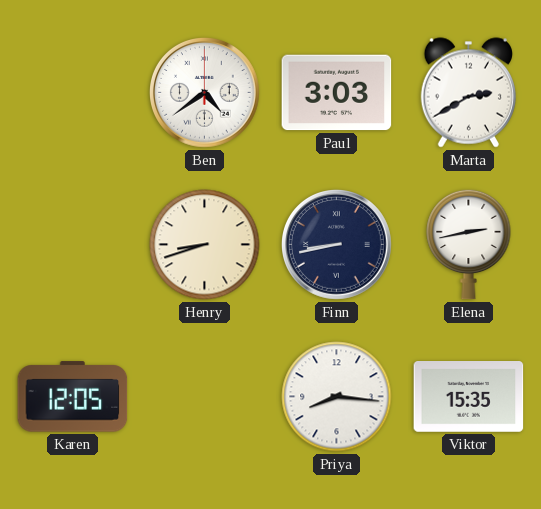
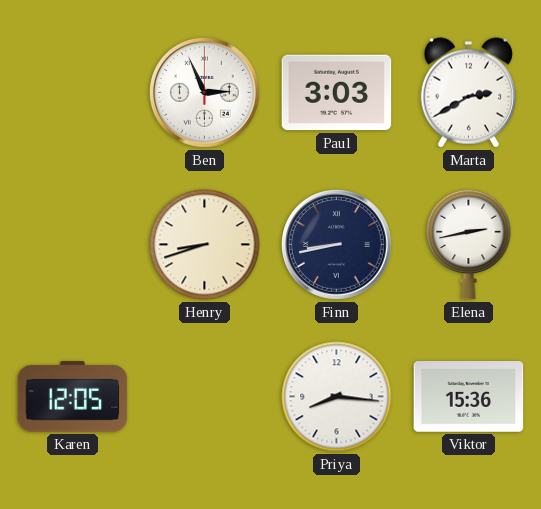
Ben: 4:39 -> 2:56 (205, 93)
Viktor: 15:35 -> 15:36 (469, 397)
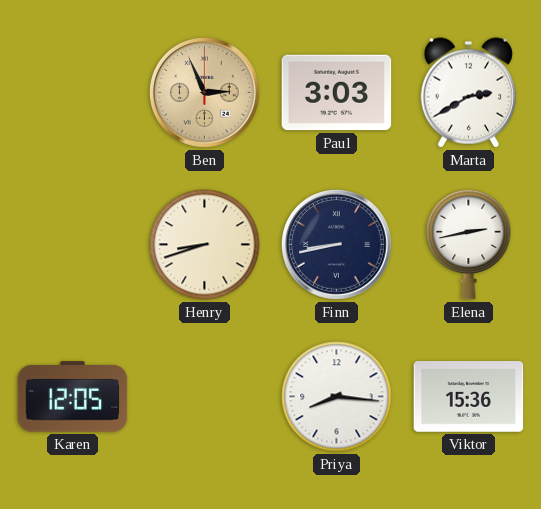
Ben dial: white -> champagne (205, 93)
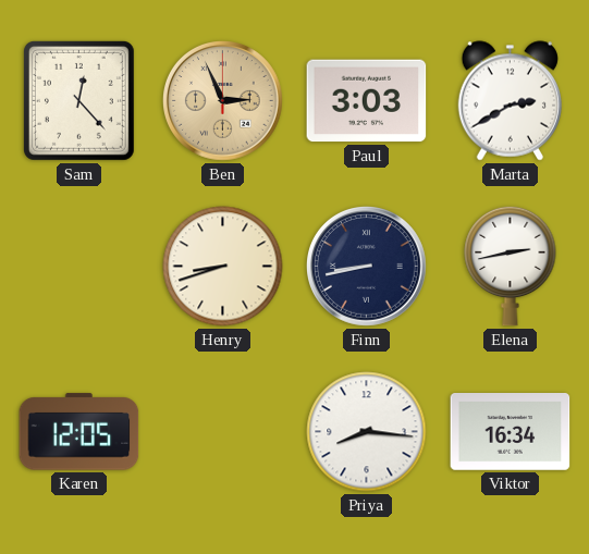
Sam: none -> 12:23 (78, 100)
Viktor: 15:36 -> 16:34 (511, 432)
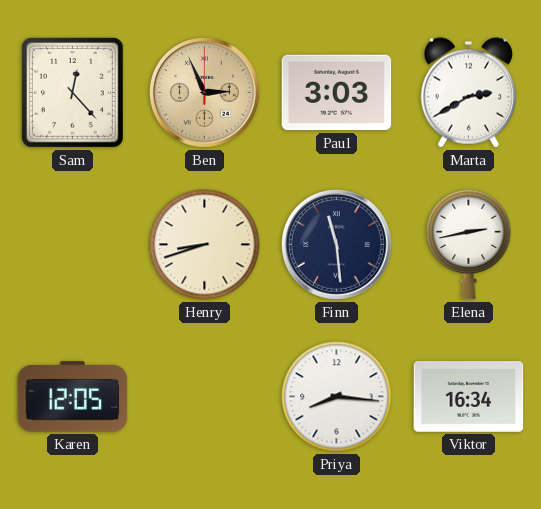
Finn: 8:43 -> 11:29 (337, 245)
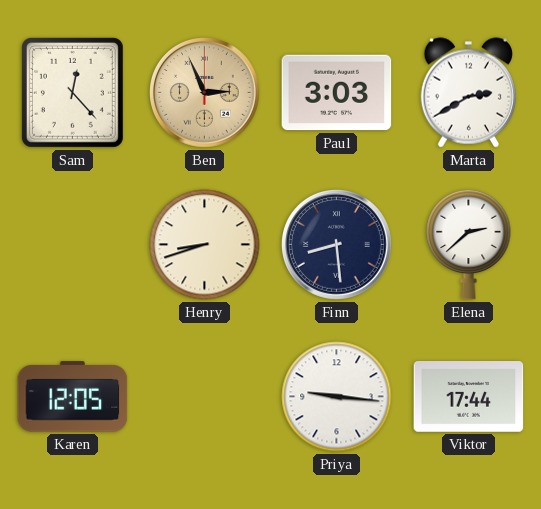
Finn: 11:29 -> 8:29 (337, 245)
Elena: 2:43 -> 2:38 (469, 244)
Priya: 8:16 -> 9:16 (337, 397)
Viktor: 16:34 -> 17:44 (469, 397)
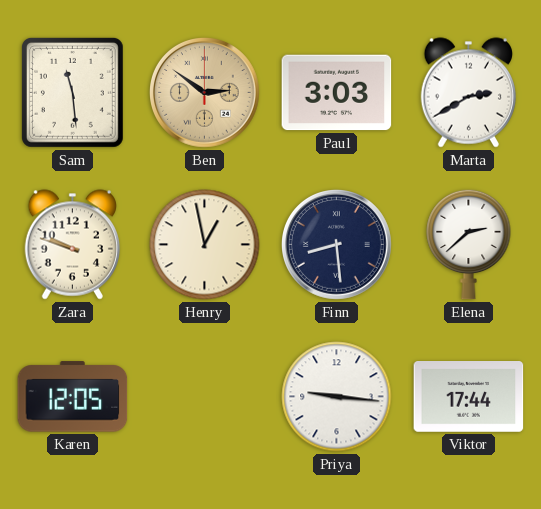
Sam: 12:23 -> 11:29 (72, 92)
Ben: 2:56 -> 2:51 (205, 93)
Zara: none -> 9:48 (72, 245)
Henry: 8:42 -> 12:58 (205, 245)
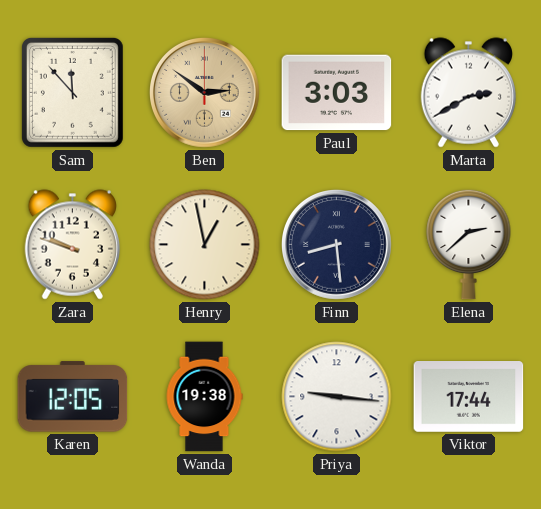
Sam: 11:29 -> 11:53 (72, 92)
Wanda: none -> 19:38 (204, 397)
